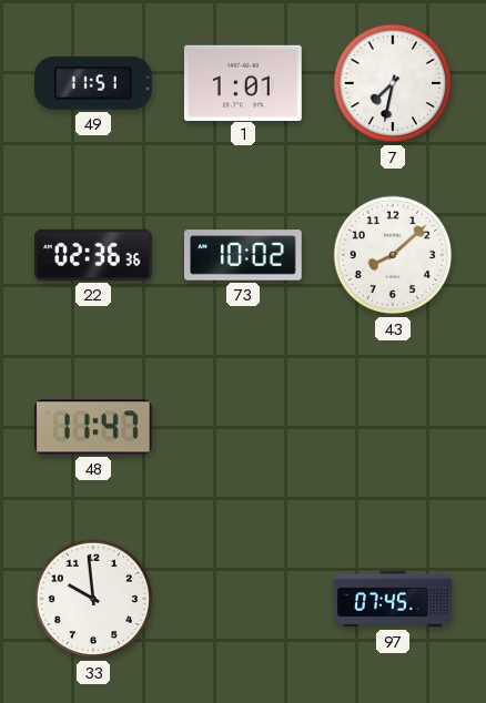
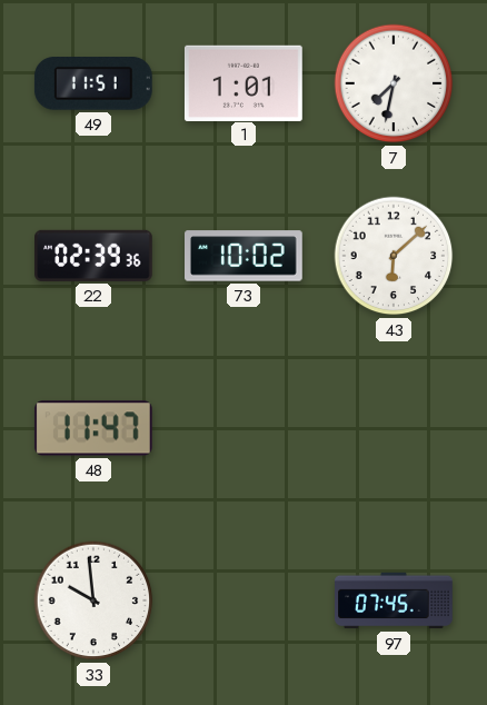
22: 02:36 -> 02:39 (95, 256)
43: 8:08 -> 6:08 (394, 256)
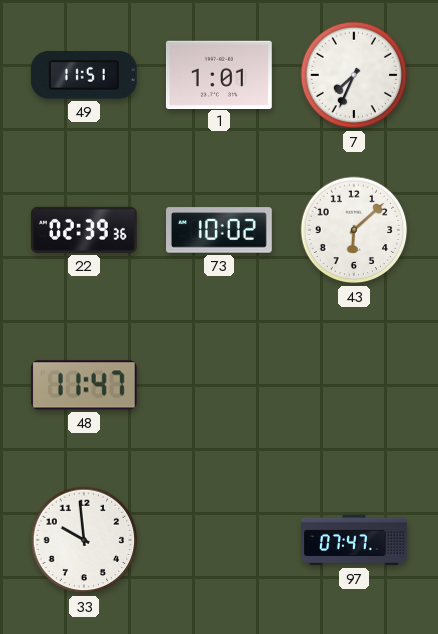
7: 7:32 -> 7:34 (354, 75)
97: 07:45 -> 07:47 (355, 540)
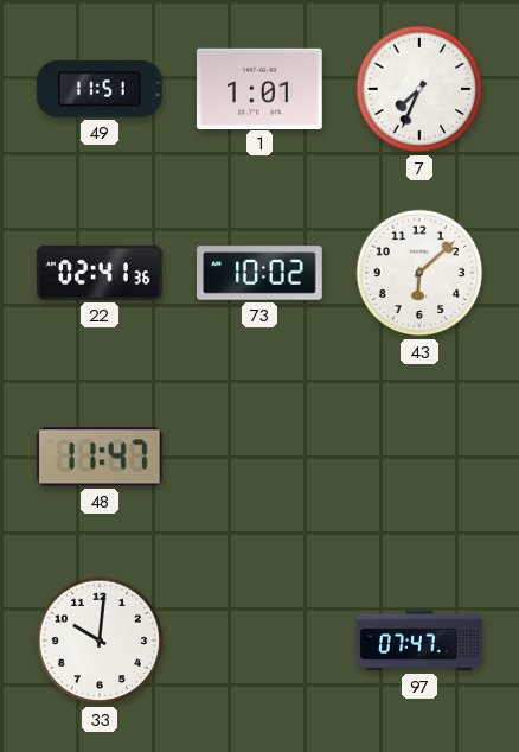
22: 02:39 -> 02:41 (101, 273)
33: 9:59 -> 10:01 (100, 641)
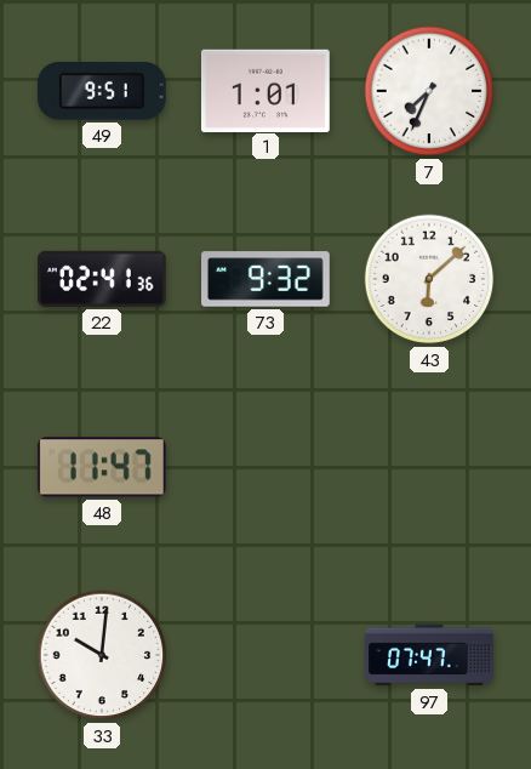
49: 11:51 -> 9:51 (102, 92)
73: 10:02 -> 9:32 (267, 279)
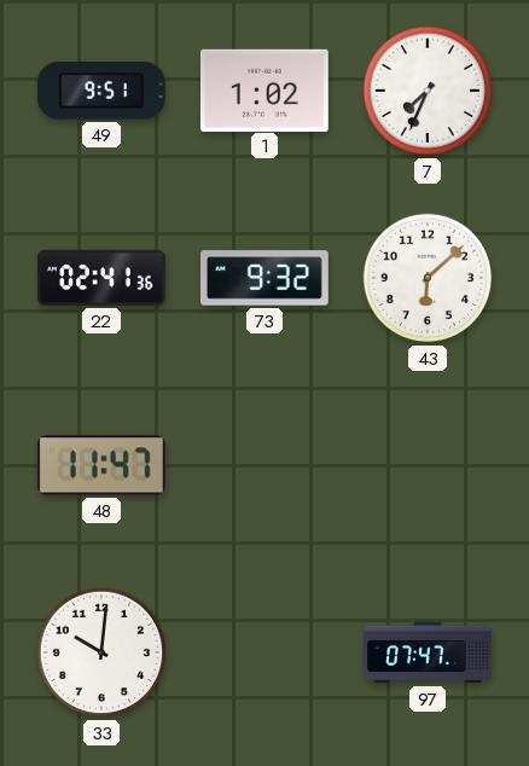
1: 1:01 -> 1:02 (264, 89)
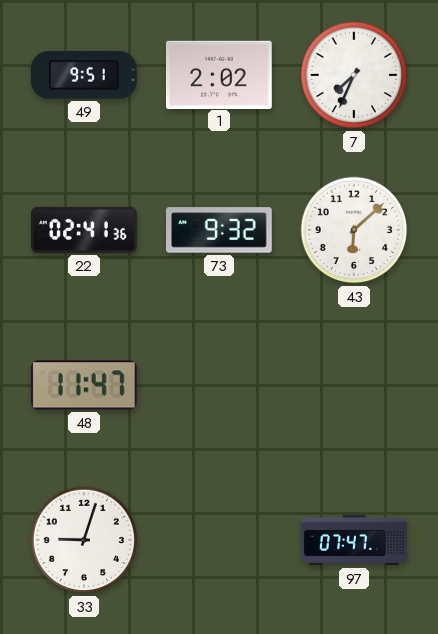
1: 1:02 -> 2:02 (219, 74)
33: 10:01 -> 9:03 (84, 540)
